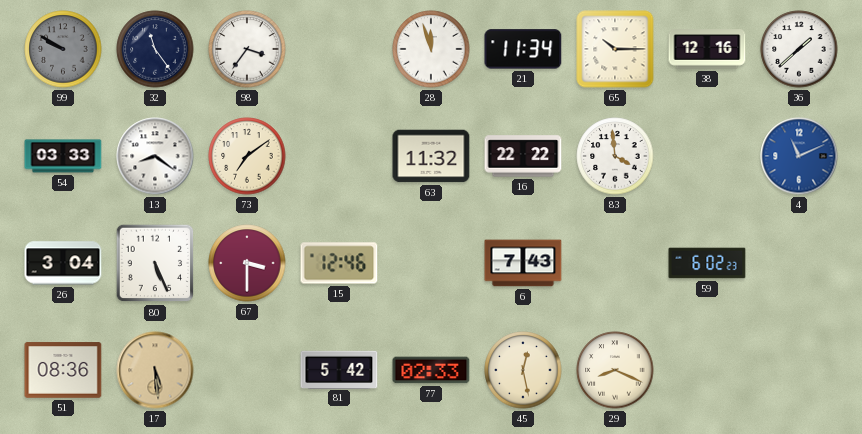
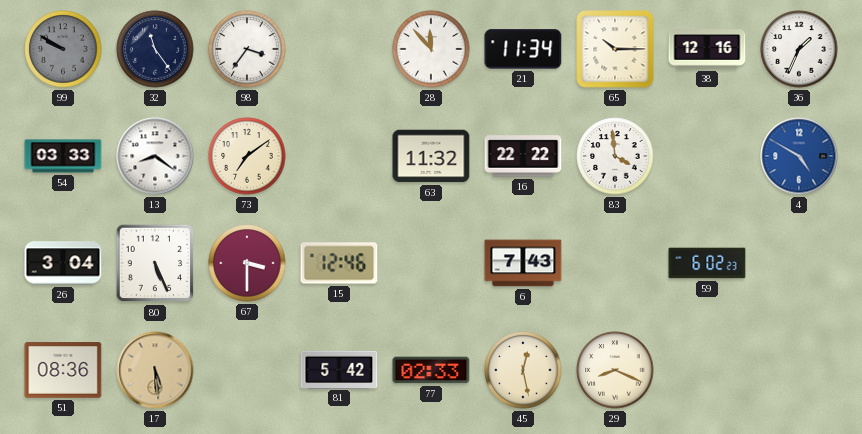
28: 11:57 -> 11:53 (431, 49)
36: 1:38 -> 1:34 (799, 49)
4: 11:11 -> 4:50 (799, 156)
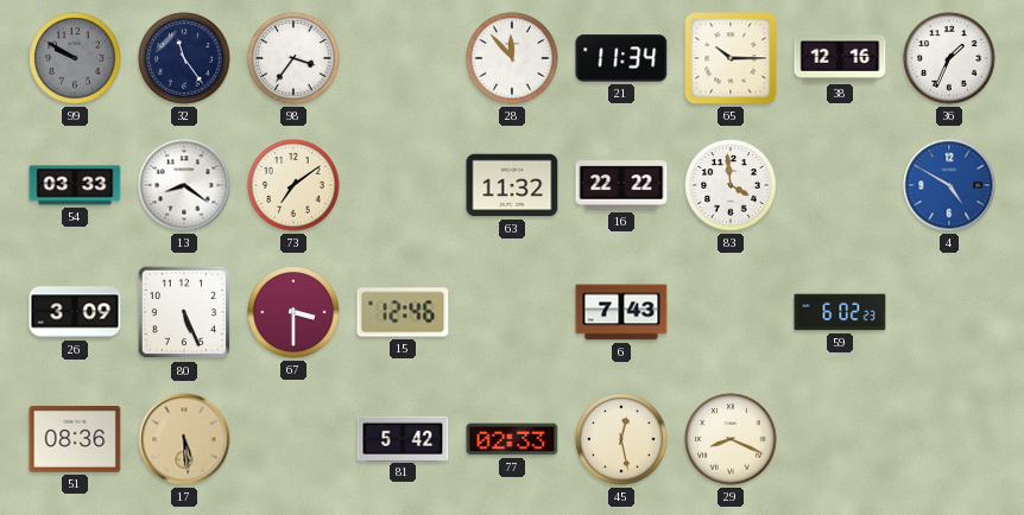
26: 3:04 -> 3:09 (75, 312)
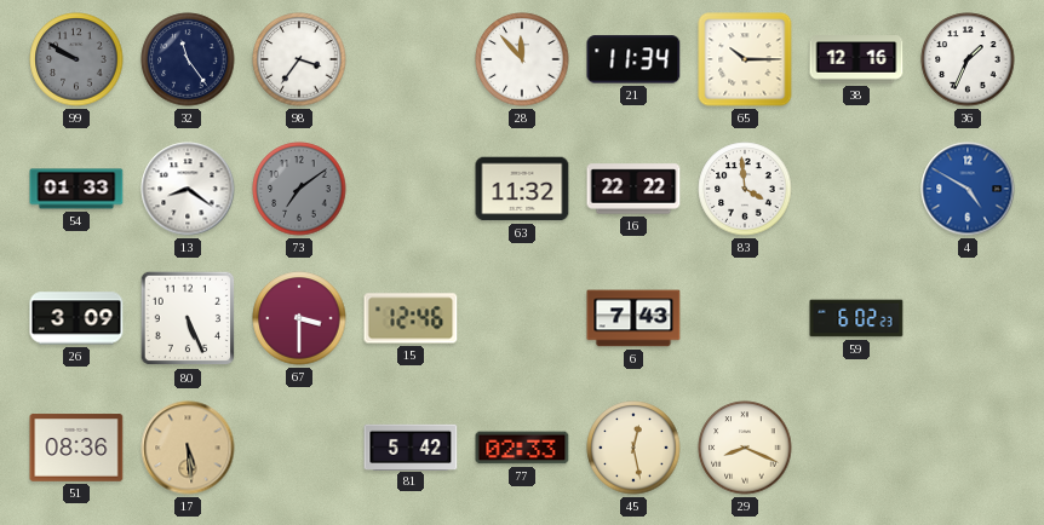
54: 03:33 -> 01:33 (76, 189)
73 dial: cream -> grey (299, 189)
